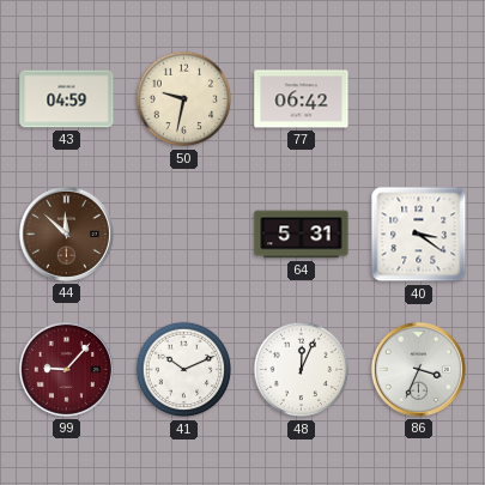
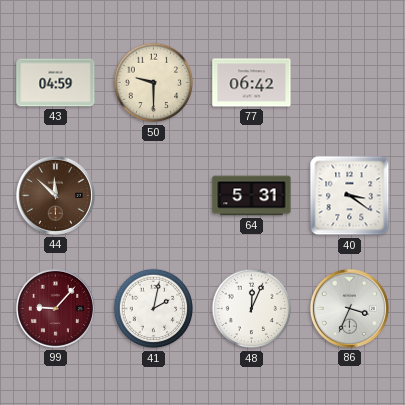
50: 9:32 -> 9:30 (154, 83)
41: 10:11 -> 2:02 (154, 309)
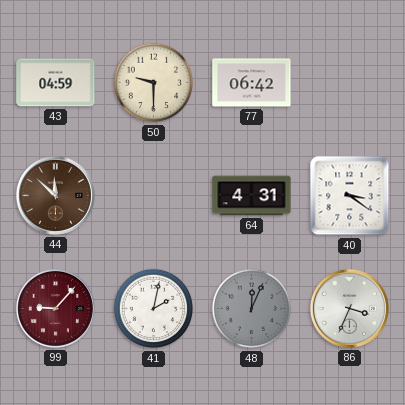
64: 5:31 -> 4:31 (252, 196)
48 dial: white -> grey (252, 309)
